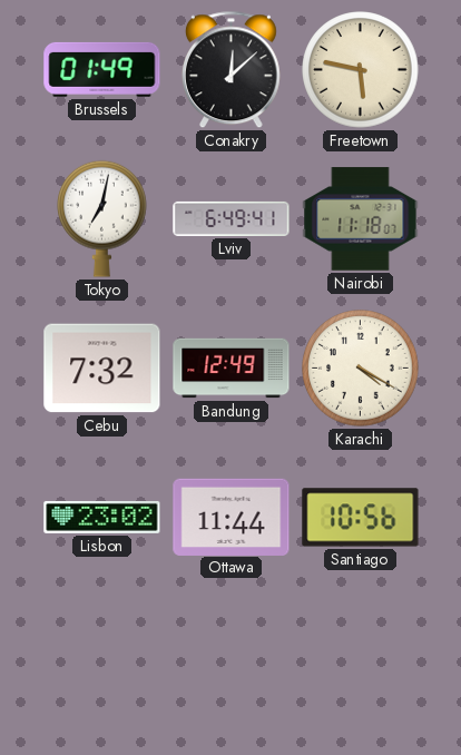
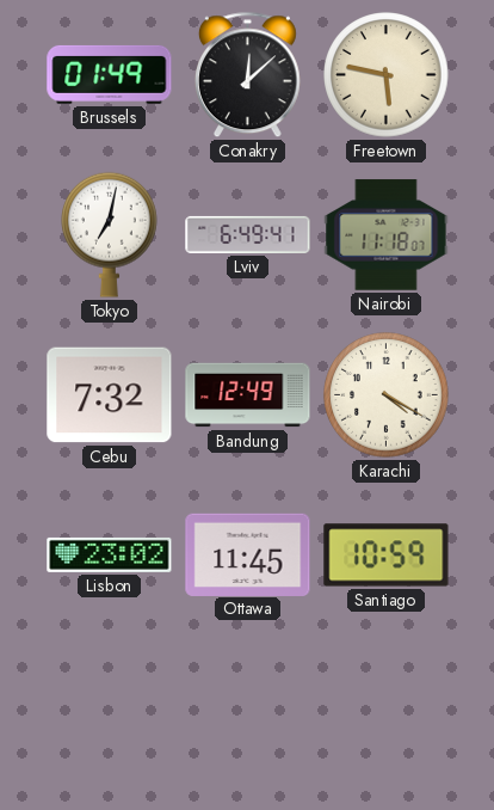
Ottawa: 11:44 -> 11:45 (248, 554)
Santiago: 10:56 -> 10:59 (387, 556)
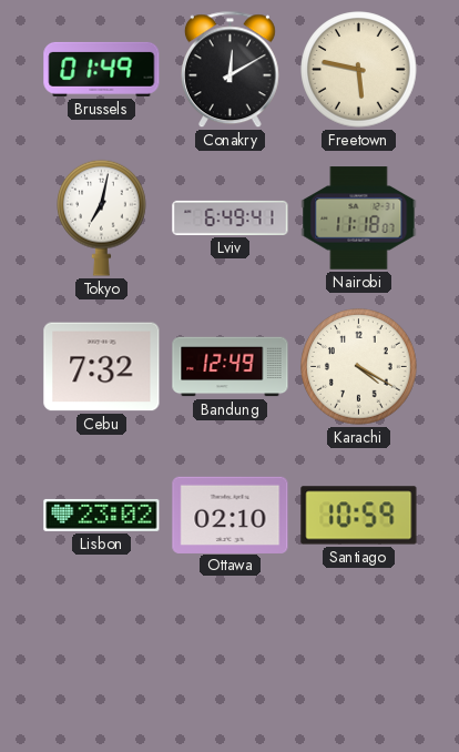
Conakry: 12:08 -> 12:10 (229, 70)
Ottawa: 11:45 -> 02:10 (231, 515)
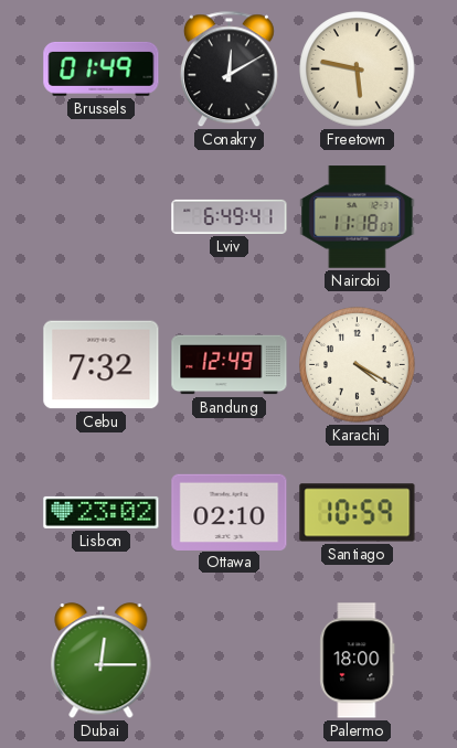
Tokyo: 7:02 -> none (102, 217)
Dubai: none -> 12:15 (102, 661)
Palermo: none -> 18:00 (358, 661)
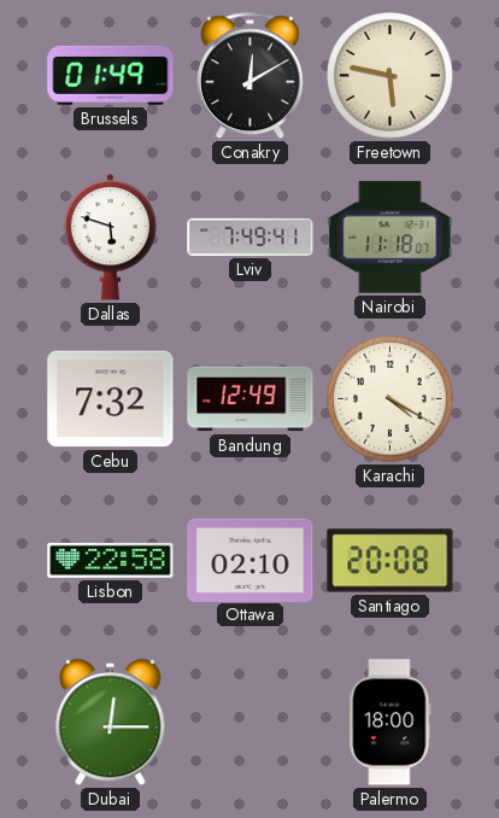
Dallas: none -> 5:48 (111, 238)
Lviv: 6:49 -> 7:49 (251, 236)
Lisbon: 23:02 -> 22:58 (111, 560)
Santiago: 10:59 -> 20:08 (391, 561)
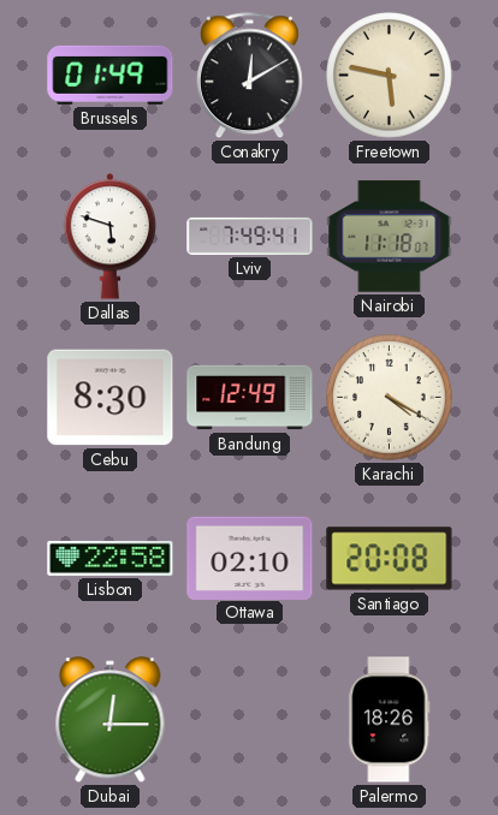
Cebu: 7:32 -> 8:30 (111, 398)
Palermo: 18:00 -> 18:26 (390, 720)
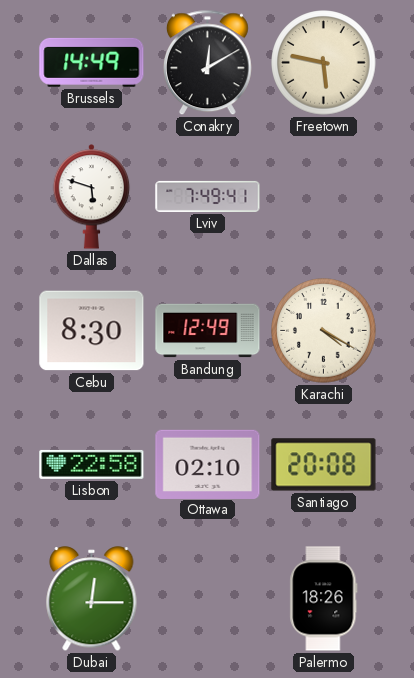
Brussels: 01:49 -> 14:49 (92, 62)
Nairobi: 11:18 -> none (390, 237)
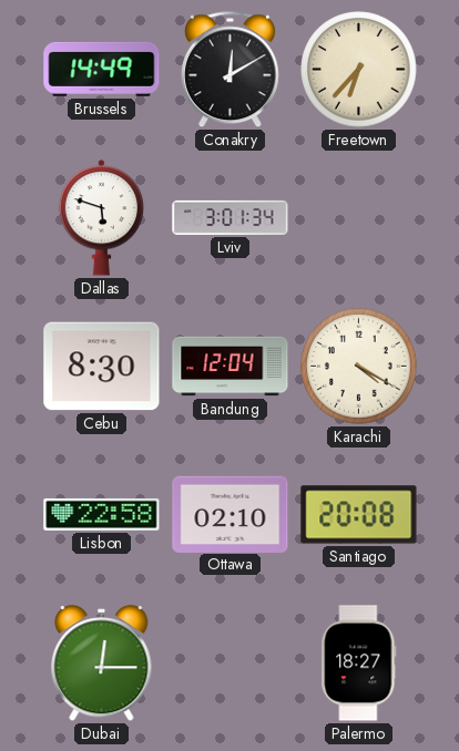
Freetown: 5:47 -> 6:37 (359, 70)
Lviv: 7:49 -> 3:01 (231, 217)
Bandung: 12:49 -> 12:04 (231, 367)
Palermo: 18:26 -> 18:27 (359, 663)
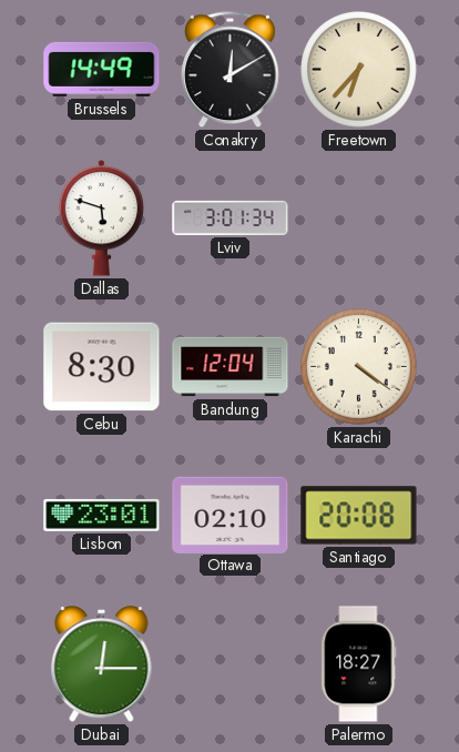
Karachi: 4:20 -> 4:21 (359, 367)
Lisbon: 22:58 -> 23:01 (102, 515)
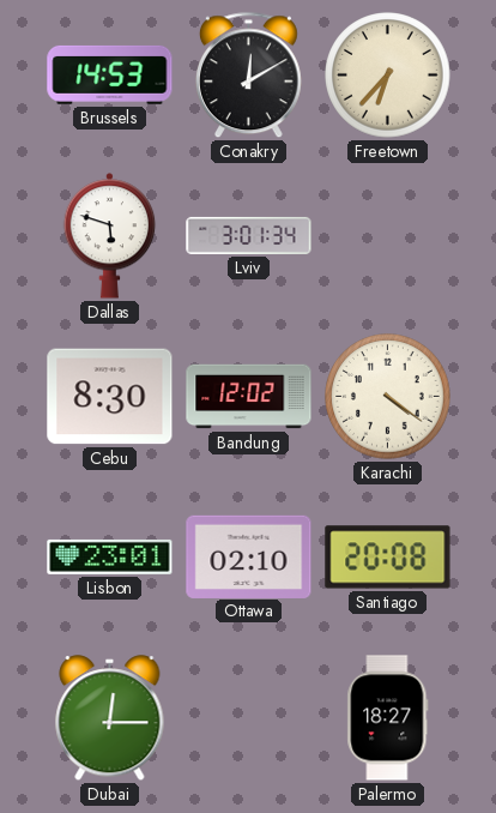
Brussels: 14:49 -> 14:53 (110, 74)
Bandung: 12:04 -> 12:02 (249, 397)
